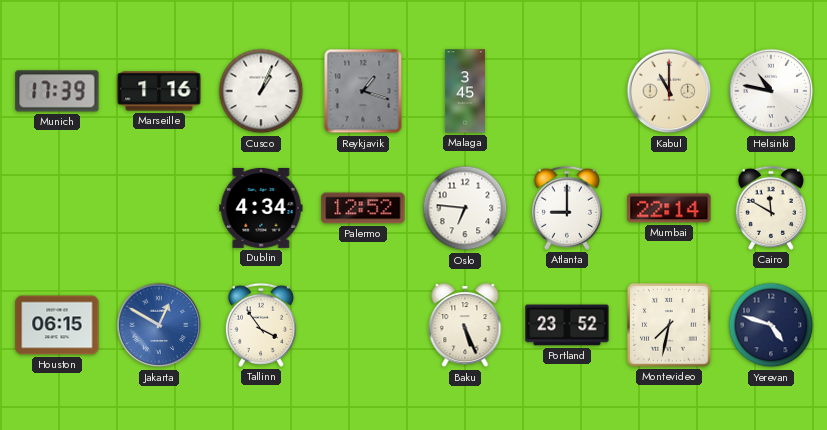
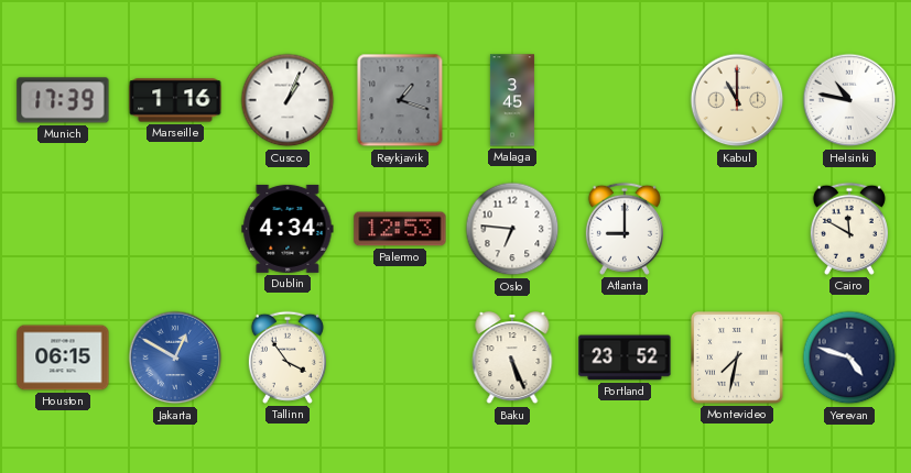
Palermo: 12:52 -> 12:53 (400, 229)
Mumbai: 22:14 -> none (669, 208)
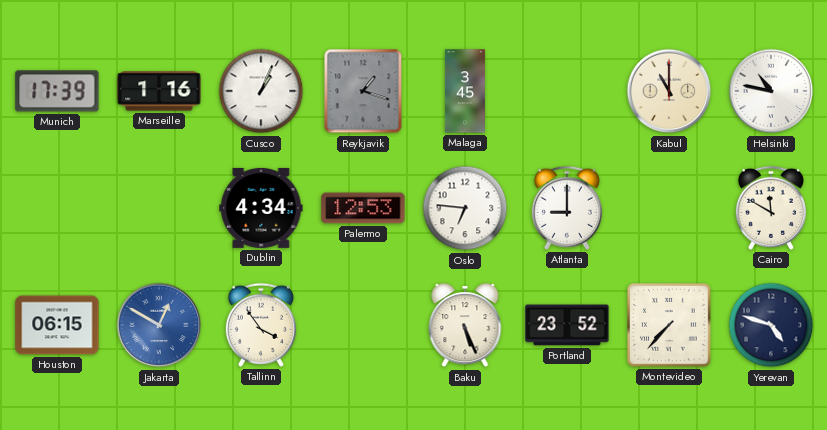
Montevideo: 7:32 -> 7:37 (670, 326)
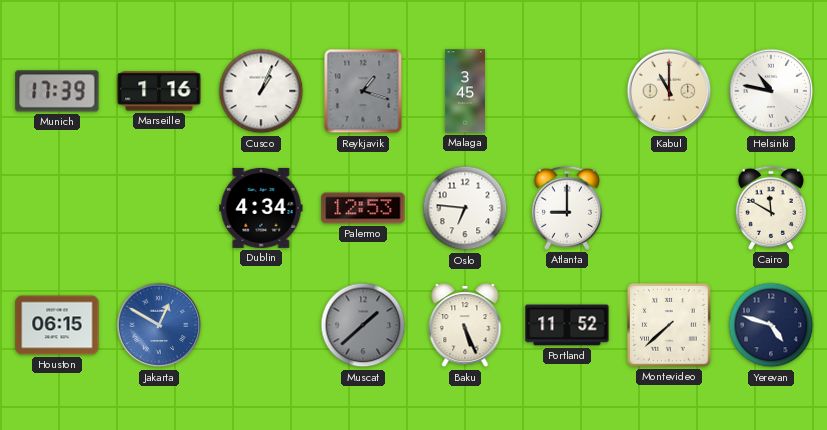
Tallinn: 3:54 -> none (261, 325)
Muscat: none -> 1:38 (363, 325)
Portland: 23:52 -> 11:52 (567, 325)
Montevideo: 7:37 -> 7:38 (670, 326)
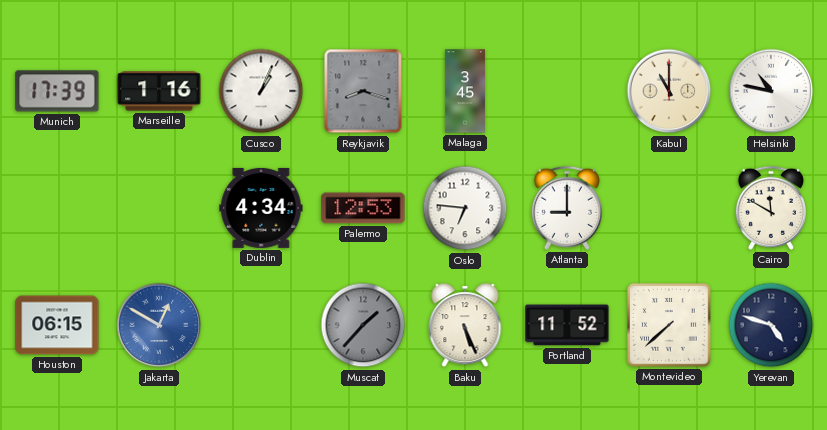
Reykjavik: 1:18 -> 8:18 (363, 91)
Muscat: 1:38 -> 1:37 (363, 325)
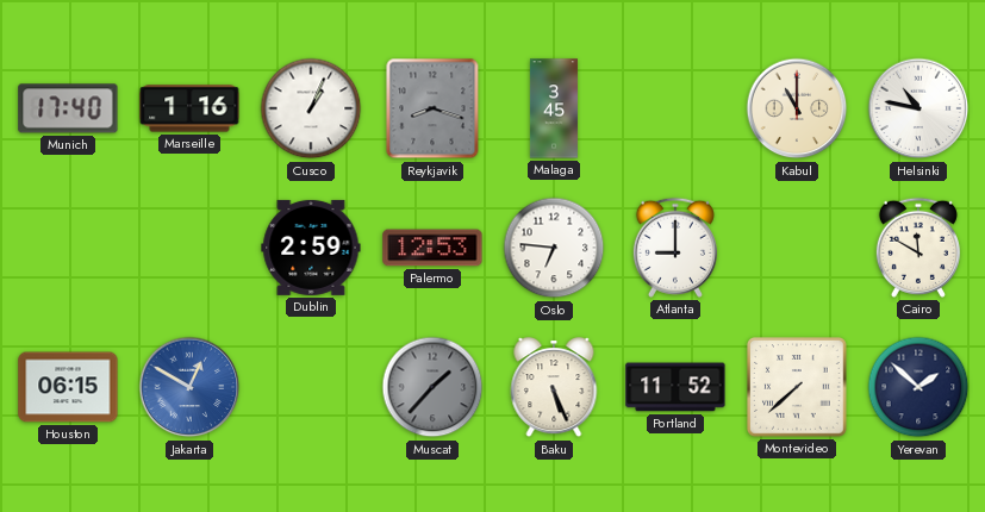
Munich: 17:39 -> 17:40 (68, 108)
Dublin: 4:34 -> 2:59 (311, 248)
Yerevan: 4:48 -> 1:52 (918, 387)
